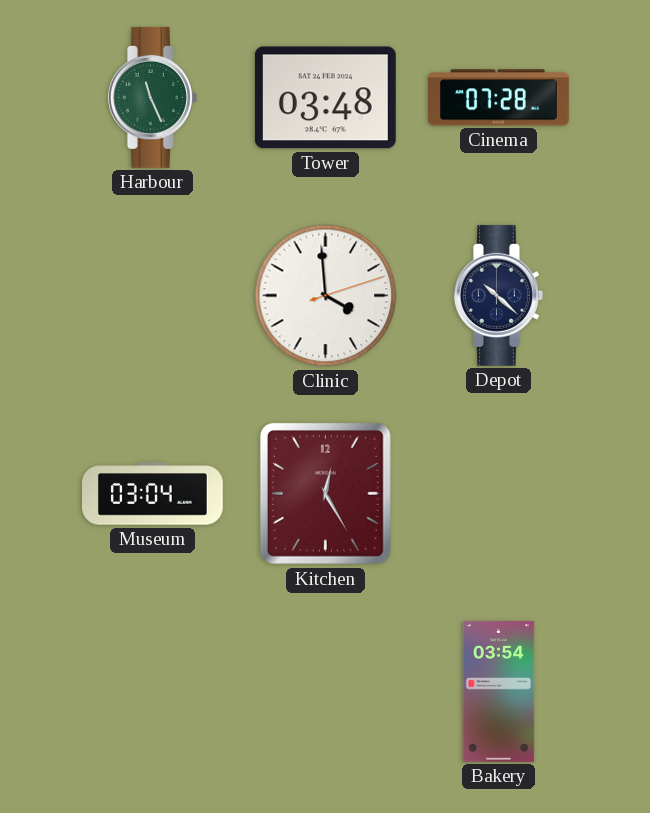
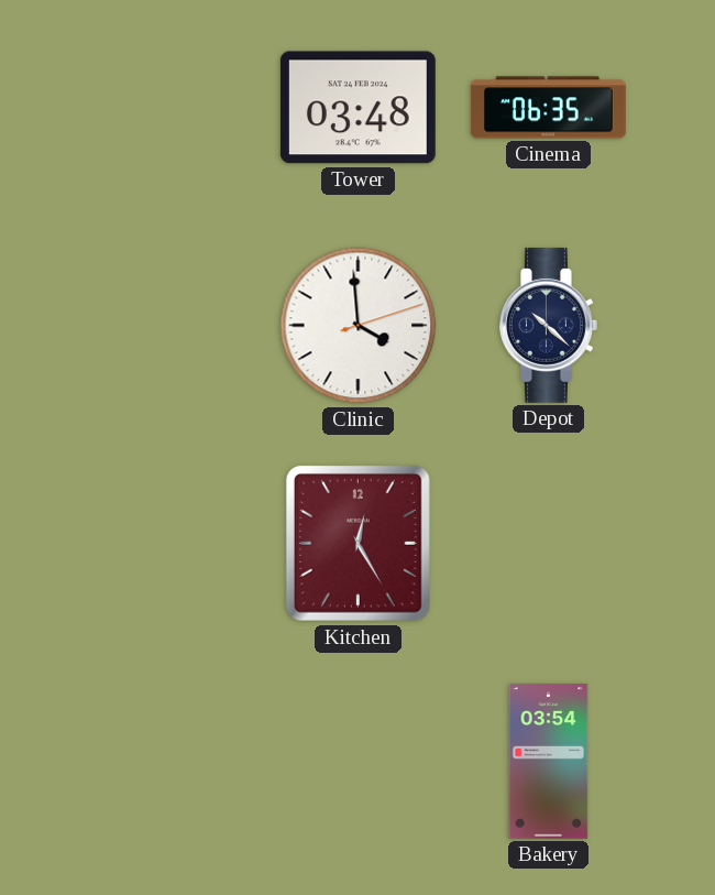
Harbour: 11:26 -> none (153, 97)
Cinema: 07:28 -> 06:35 (548, 108)
Museum: 03:04 -> none (153, 494)
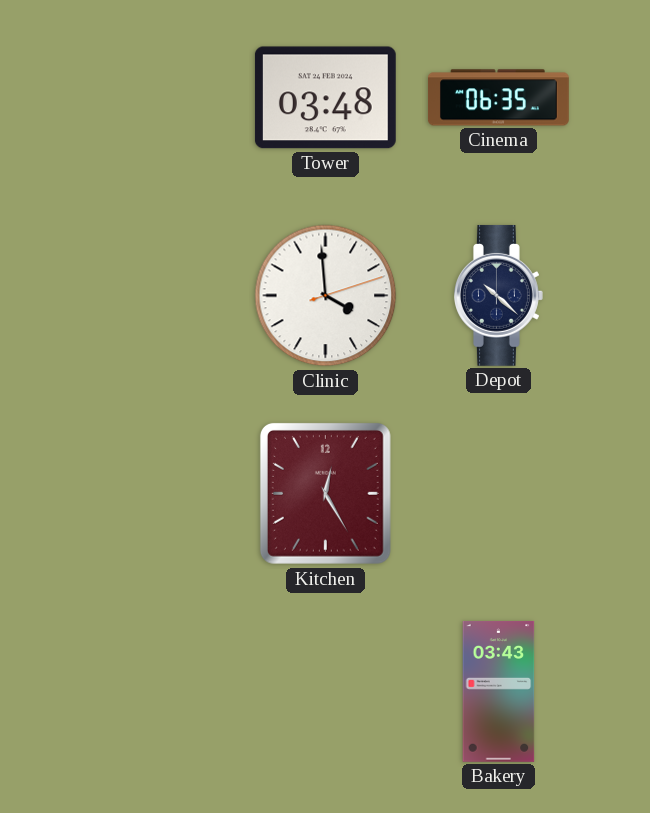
Bakery: 03:54 -> 03:43 (499, 691)
